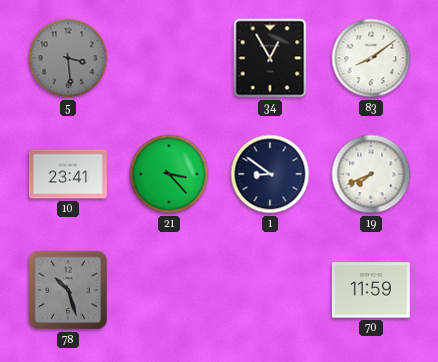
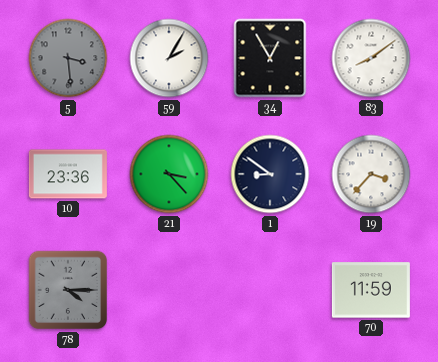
59: none -> 2:05 (169, 58)
10: 23:41 -> 23:36 (68, 174)
19: 7:41 -> 3:37 (371, 174)
78: 10:27 -> 4:15 (68, 290)
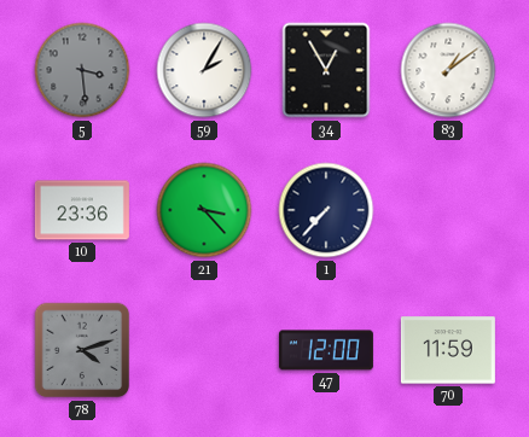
83: 8:09 -> 1:09 (448, 70)
1: 8:51 -> 7:37 (326, 210)
19: 3:37 -> none (371, 174)
78: 4:15 -> 4:12 (82, 350)
47: none -> 12:00 (326, 350)
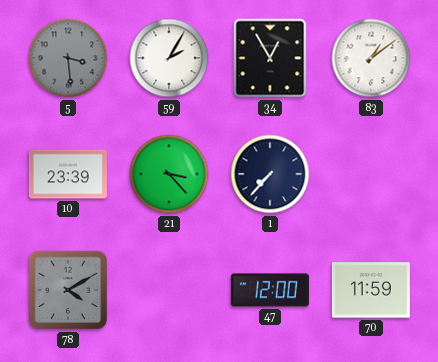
10: 23:36 -> 23:39 (68, 174)
78: 4:12 -> 4:10 (68, 290)
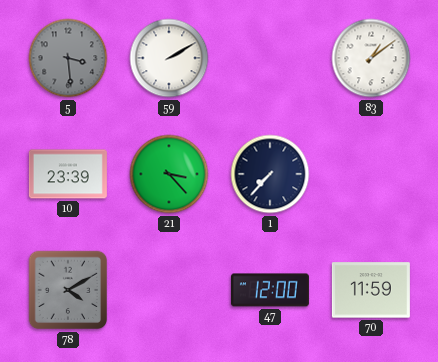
59: 2:05 -> 2:10 (169, 58)
34: 12:55 -> none (270, 58)
